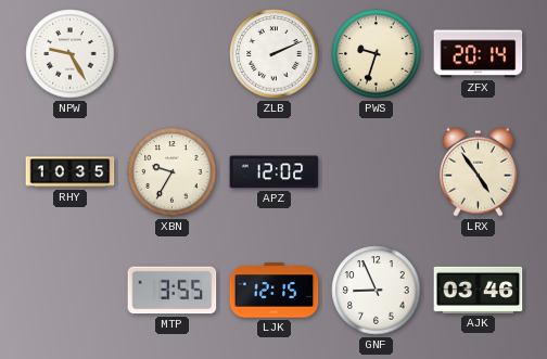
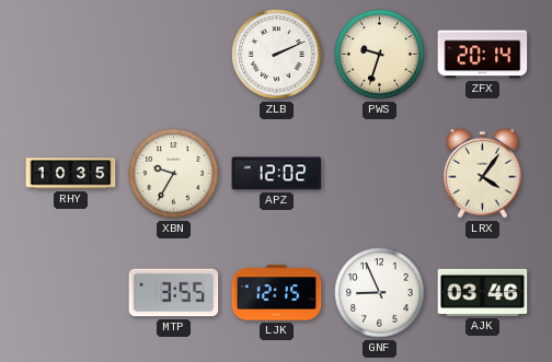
NPW: 9:25 -> none (71, 54)
LRX: 4:54 -> 4:06 (483, 173)
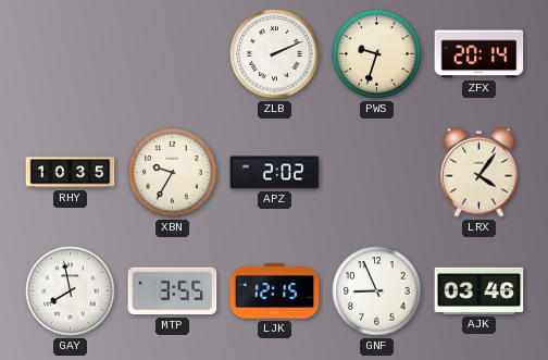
APZ: 12:02 -> 2:02 (275, 173)
GAY: none -> 7:58 (71, 291)
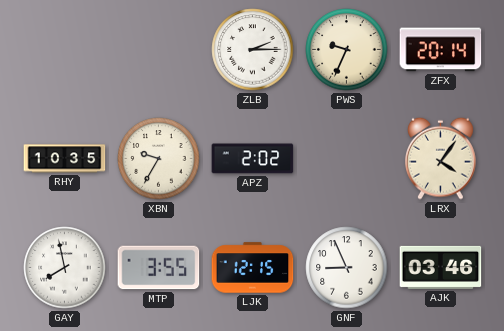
ZLB: 2:11 -> 2:15 (253, 50)
PWS: 9:33 -> 9:34 (347, 50)
